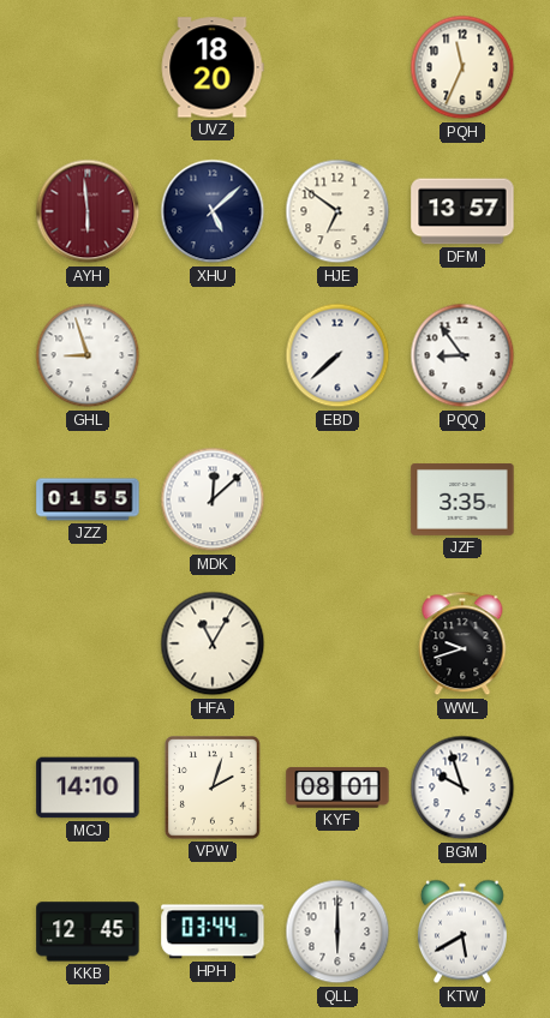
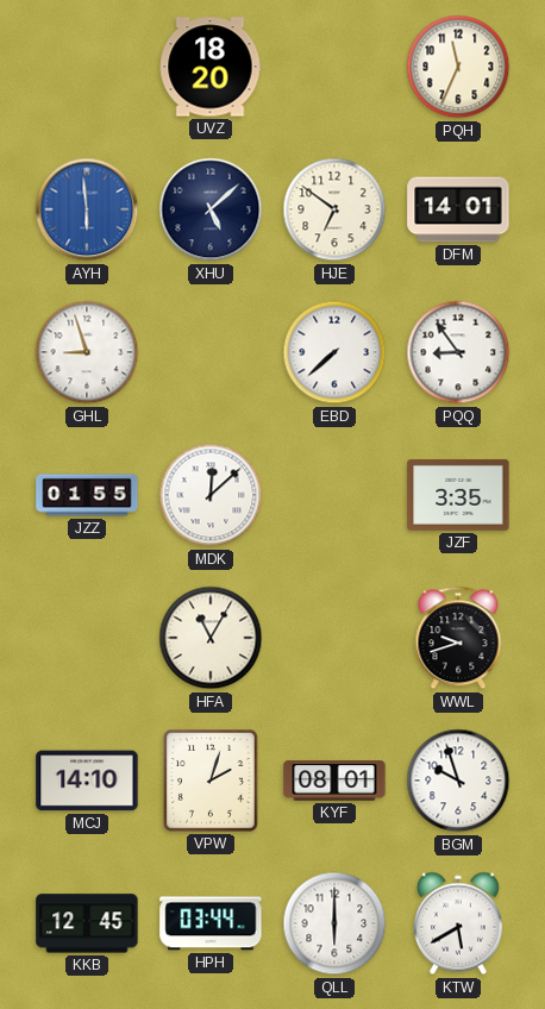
AYH dial: burgundy -> blue (87, 209)
DFM: 13:57 -> 14:01 (458, 209)
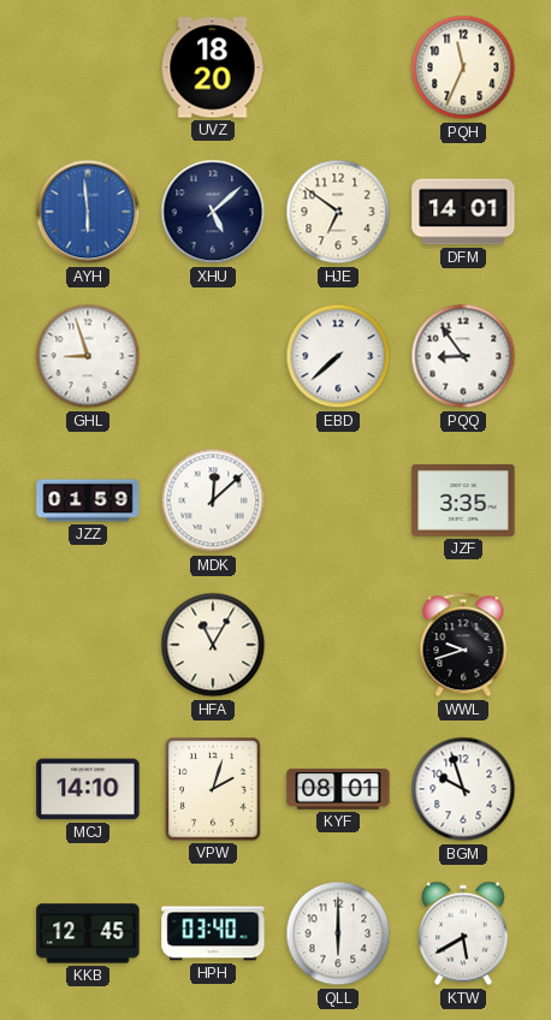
JZZ: 01:55 -> 01:59 (88, 500)
HPH: 03:44 -> 03:40 (213, 933)
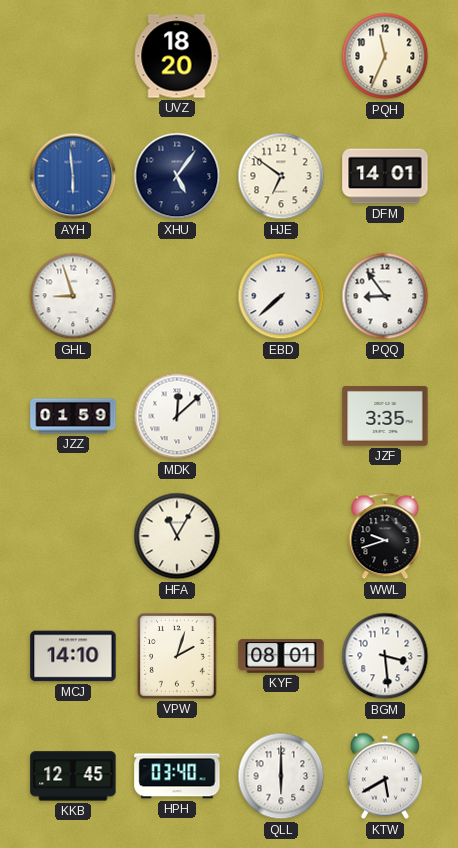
XHU: 5:08 -> 5:06 (177, 176)
BGM: 9:57 -> 3:29 (385, 656)
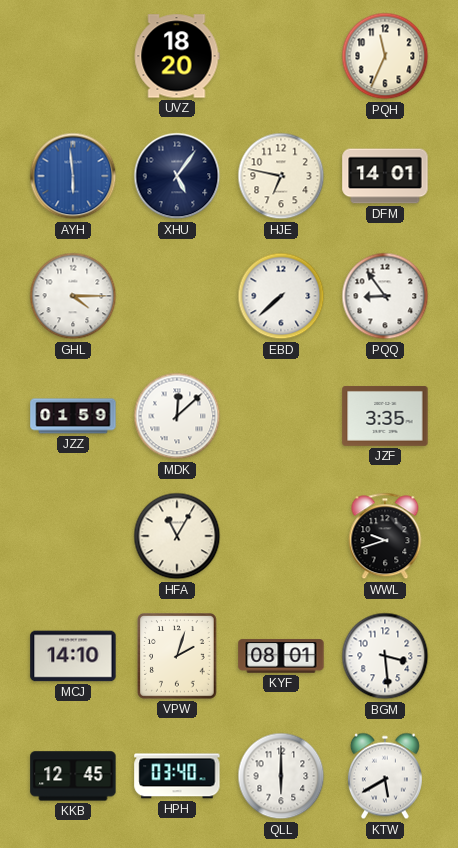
HJE: 6:51 -> 6:47 (281, 176)
GHL: 8:57 -> 4:15 (73, 296)
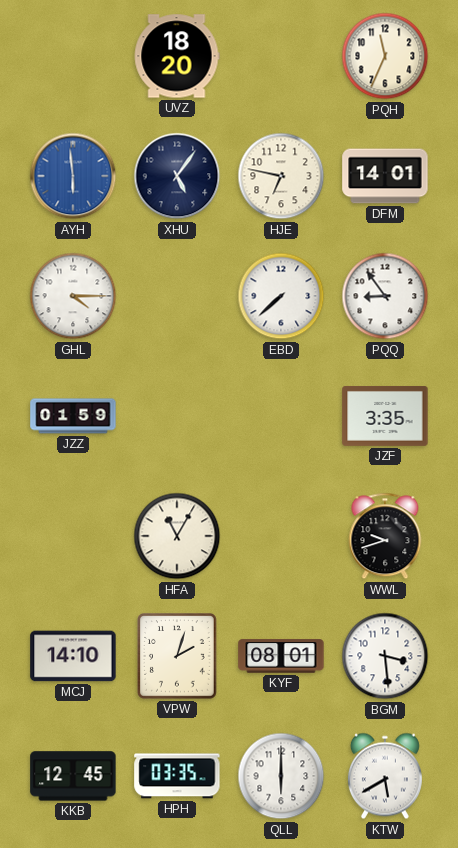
MDK: 12:08 -> none (177, 416)
HPH: 03:40 -> 03:35 (177, 776)
